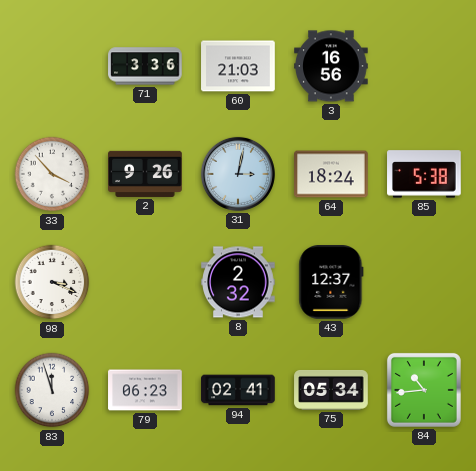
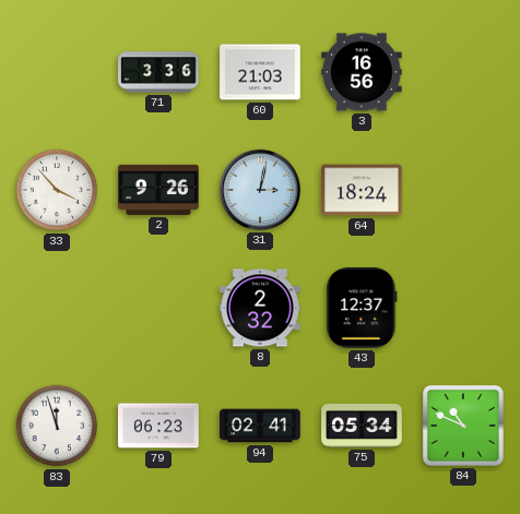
85: 5:38 -> none (424, 174)
98: 3:19 -> none (52, 282)
84: 10:44 -> 10:49 (463, 426)
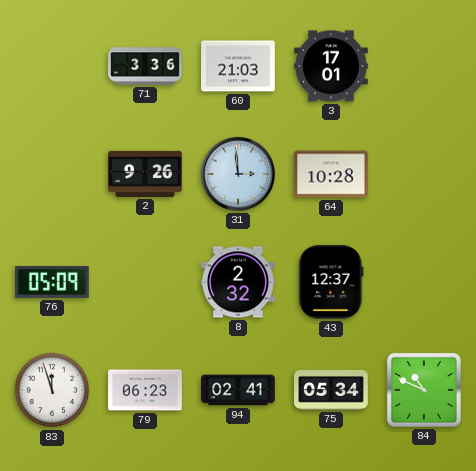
3: 16:56 -> 17:01 (331, 66)
33: 3:53 -> none (57, 190)
31: 3:02 -> 2:59 (238, 174)
64: 18:24 -> 10:28 (331, 174)
76: none -> 05:09 (52, 283)
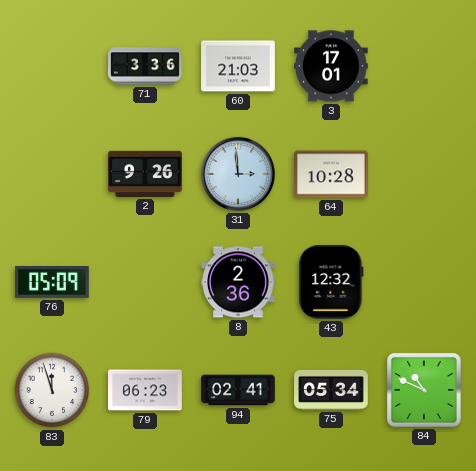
8: 2:32 -> 2:36 (238, 282)
43: 12:37 -> 12:32 (331, 283)
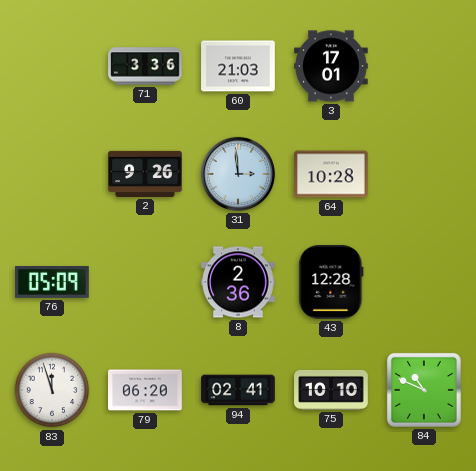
43: 12:32 -> 12:28 (331, 283)
79: 06:23 -> 06:20 (145, 390)
75: 05:34 -> 10:10 (331, 390)
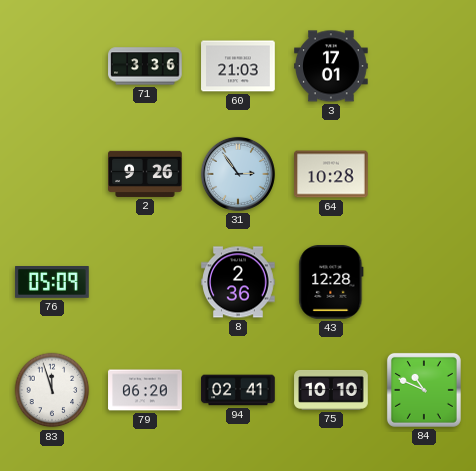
31: 2:59 -> 2:54 (238, 174)
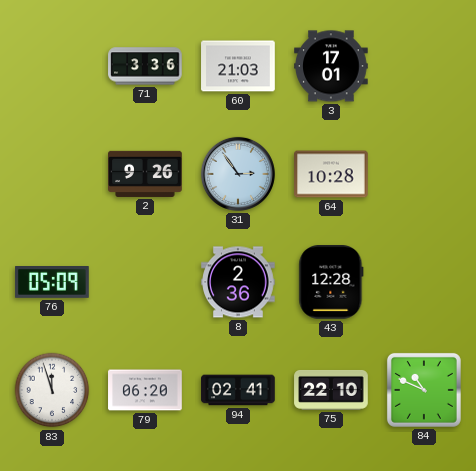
75: 10:10 -> 22:10 (331, 390)
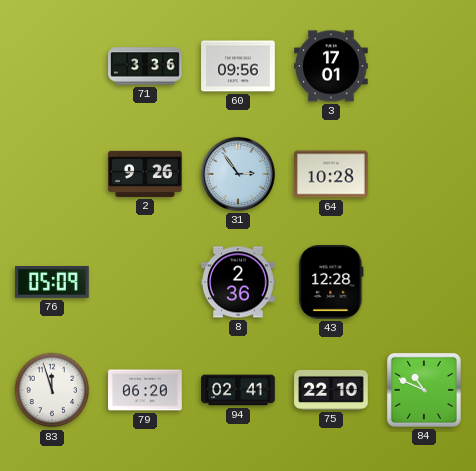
60: 21:03 -> 09:56 (238, 66)
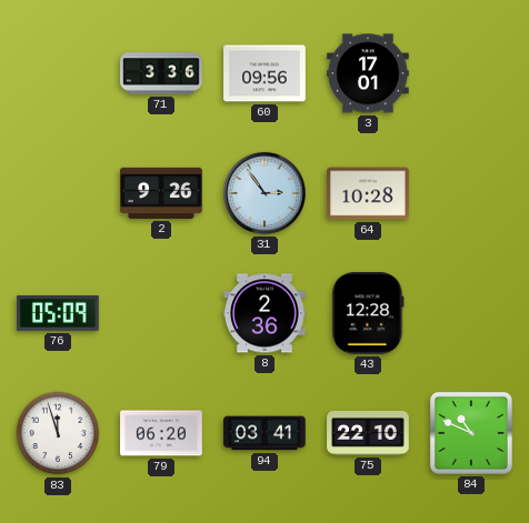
94: 02:41 -> 03:41 (264, 433)
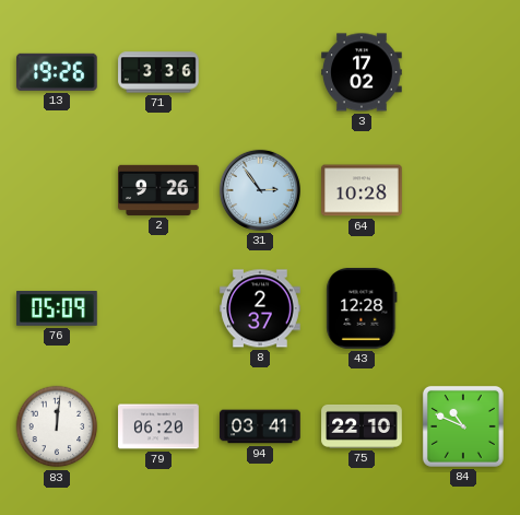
13: none -> 19:26 (58, 72)
60: 09:56 -> none (264, 73)
3: 17:01 -> 17:02 (362, 72)
8: 2:36 -> 2:37 (260, 308)
83: 11:57 -> 12:01 (57, 426)
